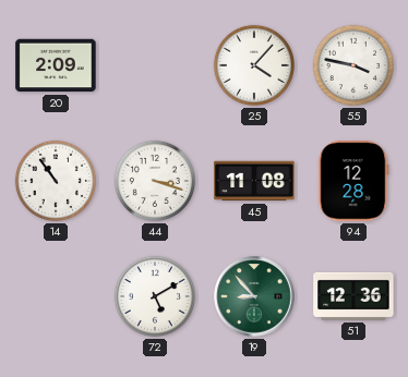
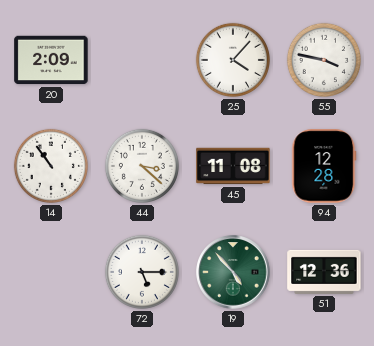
44: 3:18 -> 3:22 (142, 166)
72: 5:10 -> 5:15 (142, 272)
19: 8:53 -> 4:53 (233, 272)
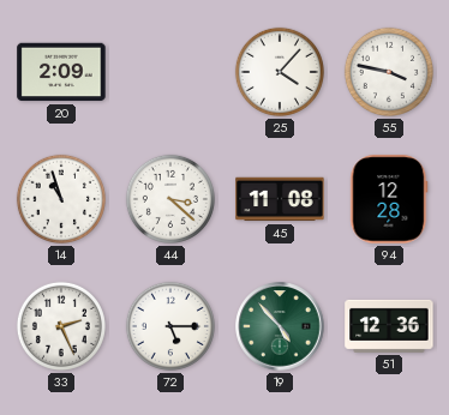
14: 10:54 -> 10:57 (61, 199)
33: none -> 2:26 (61, 326)
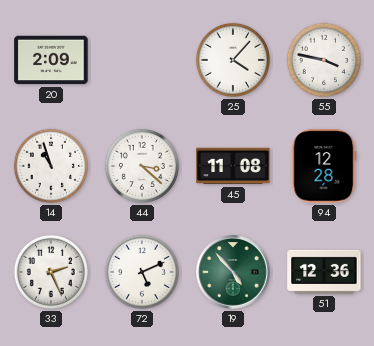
72: 5:15 -> 5:11 (142, 272)
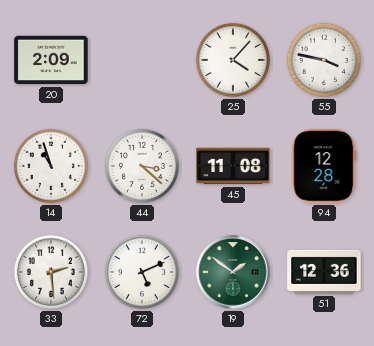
33: 2:26 -> 2:29 (51, 272)
19: 4:53 -> 1:51 (233, 272)
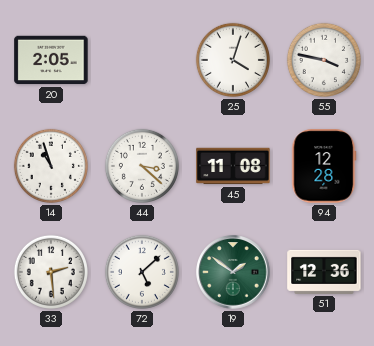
20: 2:09 -> 2:05 (51, 60)
25: 4:07 -> 4:03 (233, 60)
72: 5:11 -> 5:08 (142, 272)
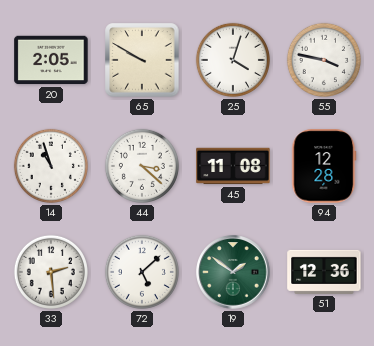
65: none -> 9:50 (142, 60)
